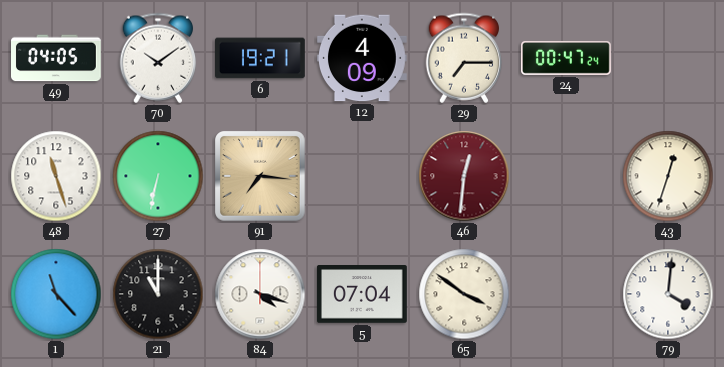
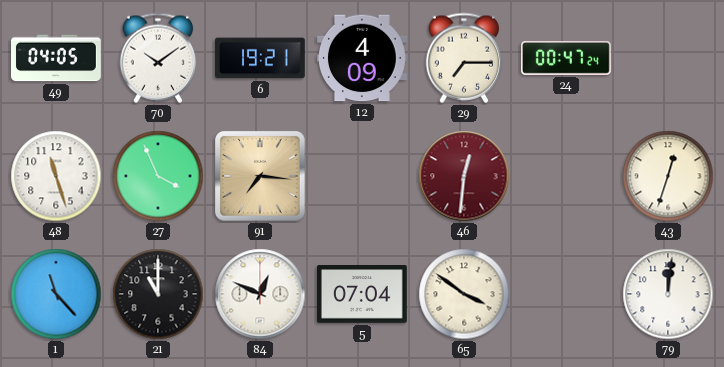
27: 6:32 -> 3:56 (158, 176)
84: 4:18 -> 12:49 (260, 294)
79: 4:01 -> 12:01 (668, 294)
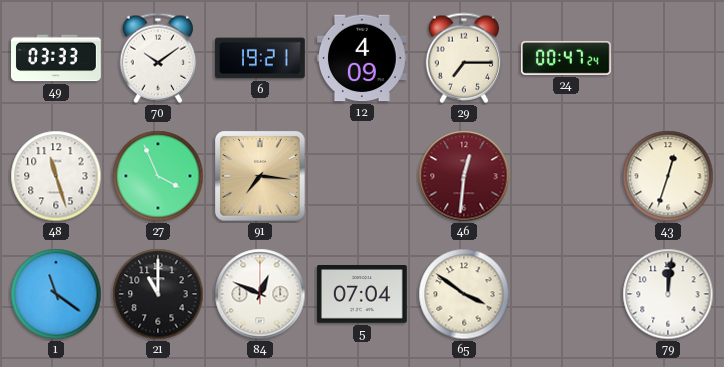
49: 04:05 -> 03:33 (57, 58)
1: 11:23 -> 11:21 (56, 294)
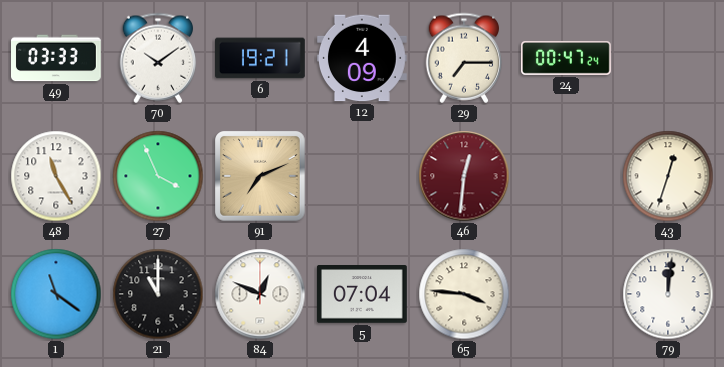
48: 11:27 -> 11:25 (56, 176)
91: 7:16 -> 7:11 (261, 177)
65: 3:51 -> 3:46 (464, 294)
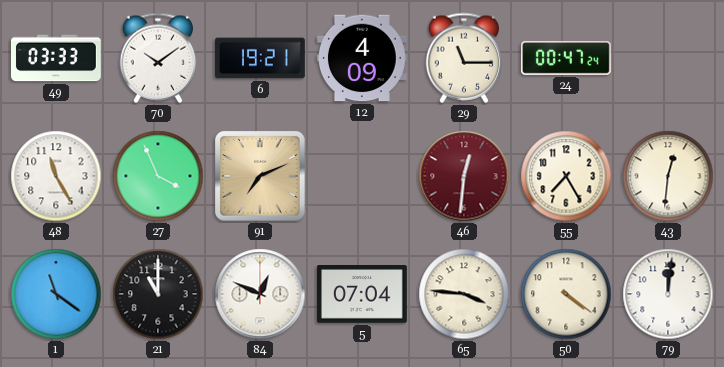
29: 7:15 -> 11:15 (464, 58)
55: none -> 7:25 (566, 176)
43: 12:33 -> 12:31 (668, 176)
50: none -> 4:21 (566, 294)
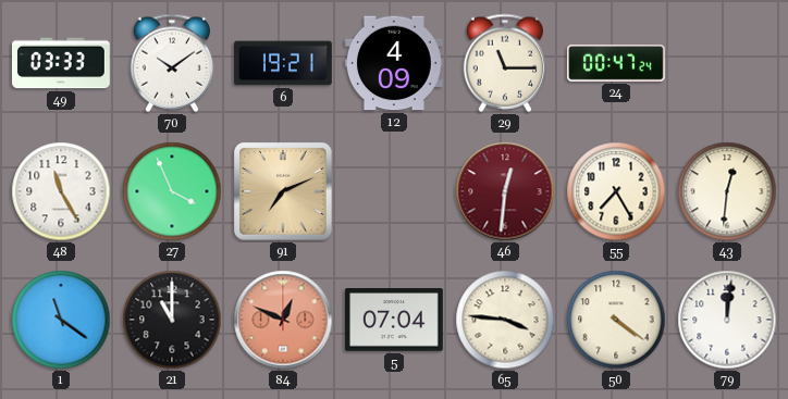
84 dial: white -> salmon (283, 320)
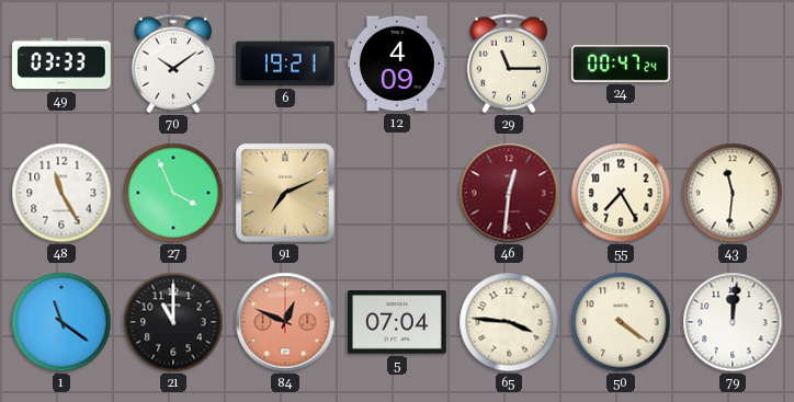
43: 12:31 -> 11:31 (733, 193)
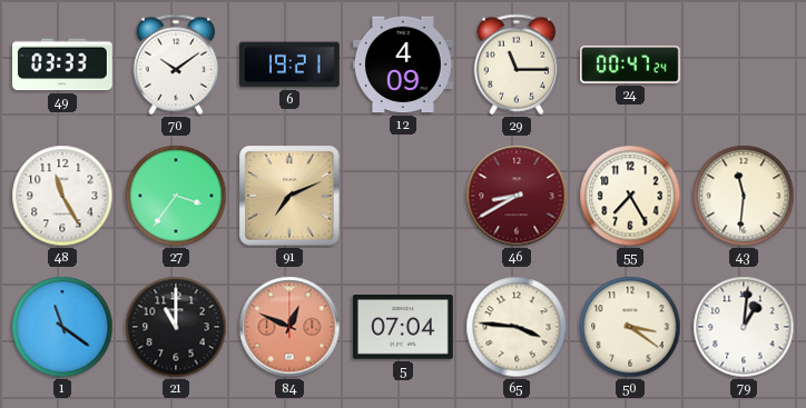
27: 3:56 -> 3:36 (176, 196)
46: 12:31 -> 8:40 (517, 196)
50: 4:21 -> 3:21 (630, 327)
79: 12:01 -> 1:01 (744, 327)
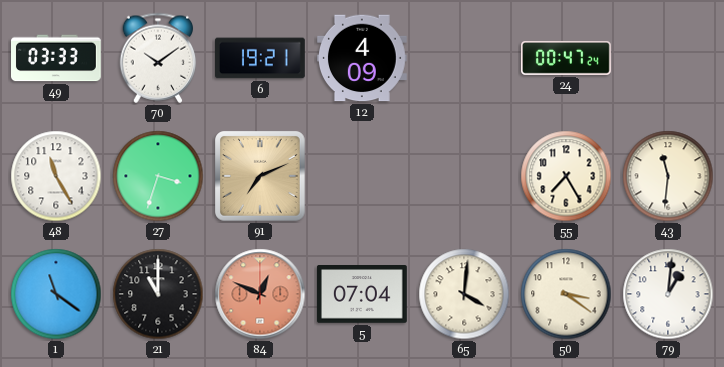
29: 11:15 -> none (517, 64)
27: 3:36 -> 3:33 (158, 176)
46: 8:40 -> none (517, 196)
65: 3:46 -> 4:01 (464, 294)
